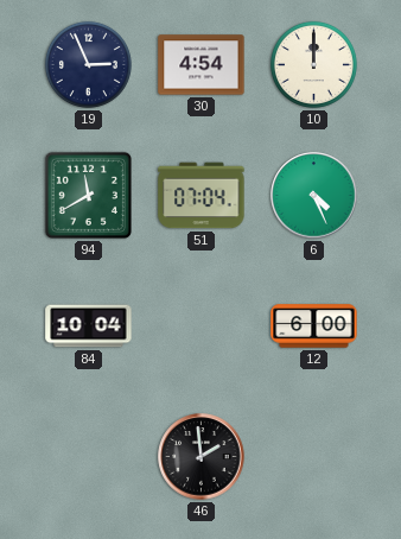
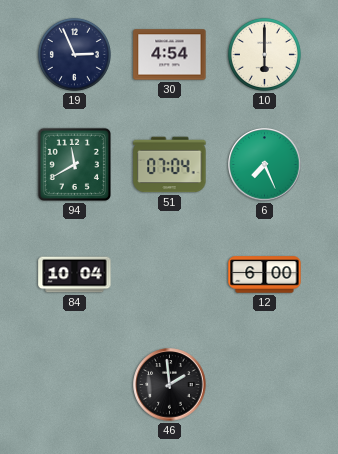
10: 12:00 -> 6:00 (264, 54)
6: 4:26 -> 7:26 (265, 165)
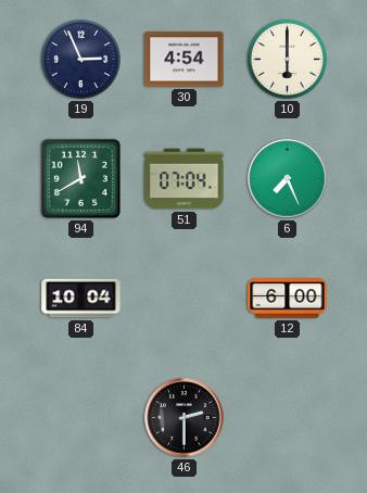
46: 1:59 -> 2:30 (185, 418)
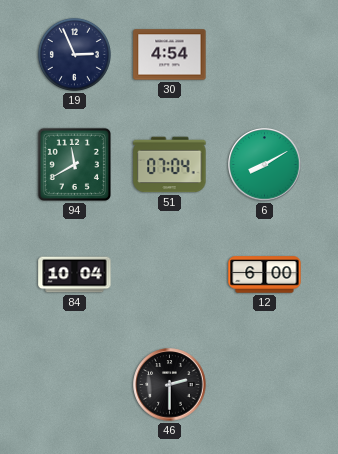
10: 6:00 -> none (287, 59)
6: 7:26 -> 8:10 (265, 165)
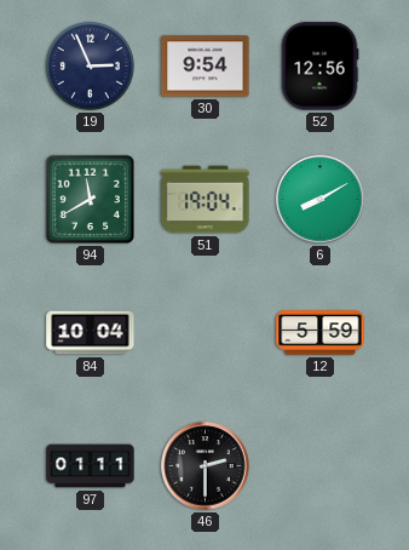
30: 4:54 -> 9:54 (206, 67)
52: none -> 12:56 (319, 67)
51: 07:04 -> 19:04 (206, 200)
12: 6:00 -> 5:59 (321, 333)
97: none -> 01:11 (91, 466)
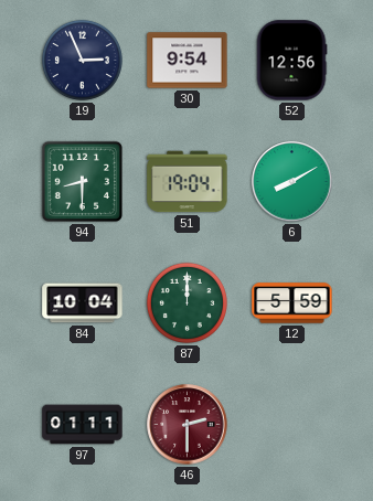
94: 11:40 -> 8:30 (82, 181)
87: none -> 12:00 (186, 302)
46 dial: black -> burgundy (188, 425)
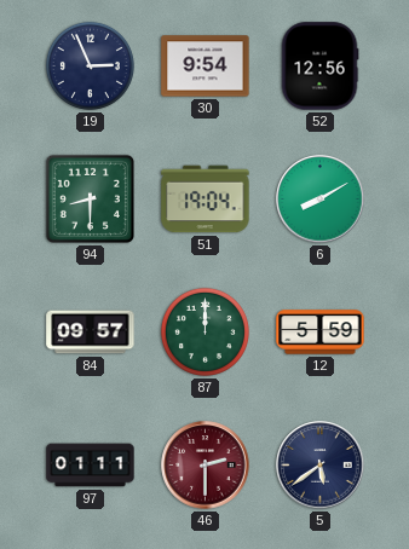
84: 10:04 -> 09:57 (91, 333)
5: none -> 5:39 (321, 466)
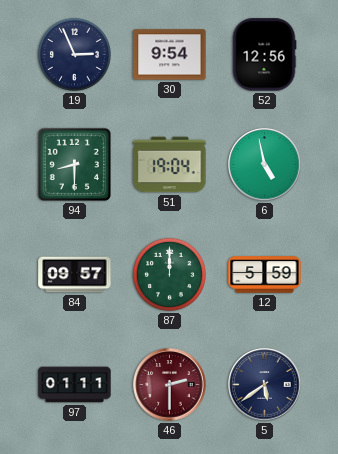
6: 8:10 -> 4:58 (265, 165)
